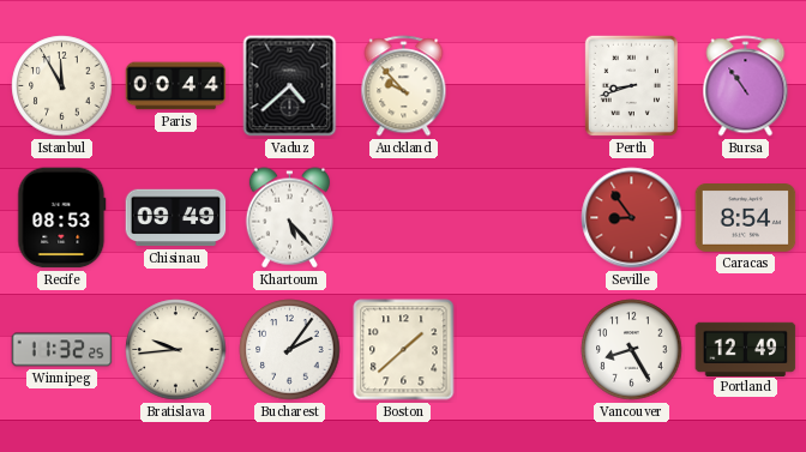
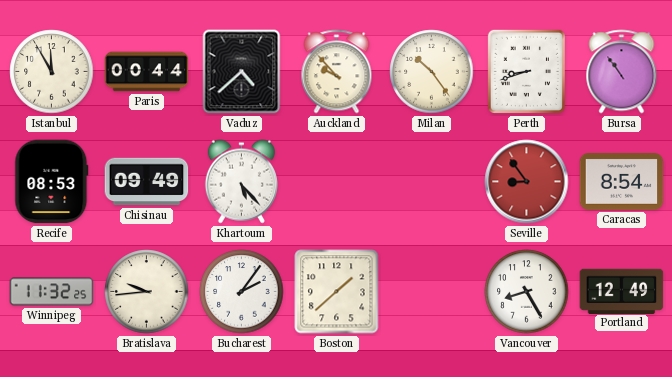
Milan: none -> 10:24 (432, 72)
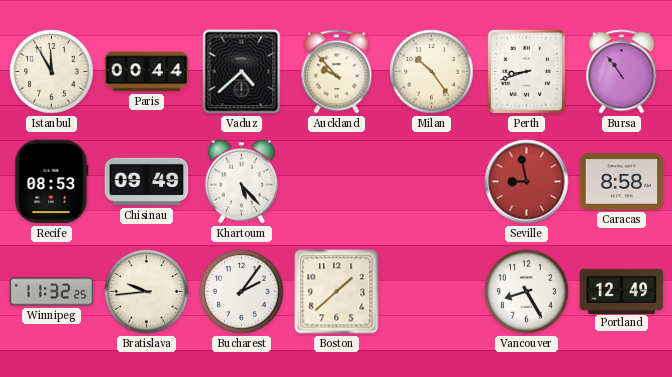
Seville: 8:54 -> 8:58 (527, 182)
Caracas: 8:54 -> 8:58 (622, 182)
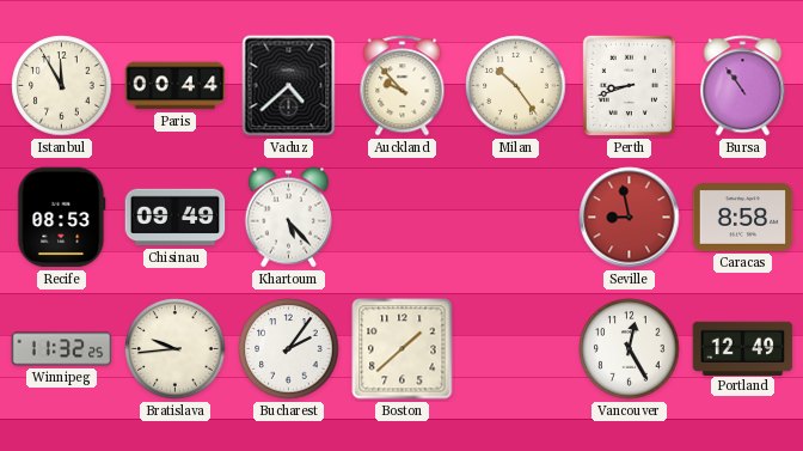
Vancouver: 8:25 -> 12:25 (630, 349)
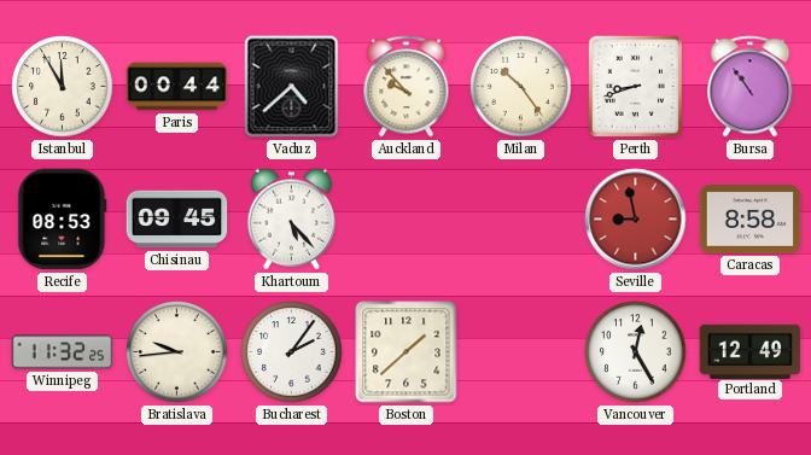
Chisinau: 09:49 -> 09:45 (177, 220)
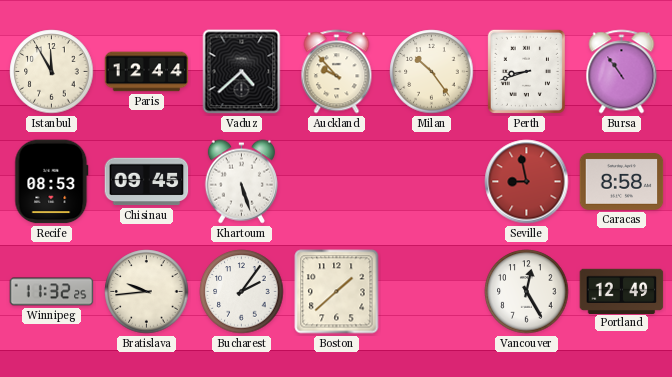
Paris: 00:44 -> 12:44 (147, 72)
Khartoum: 5:23 -> 5:27 (241, 182)
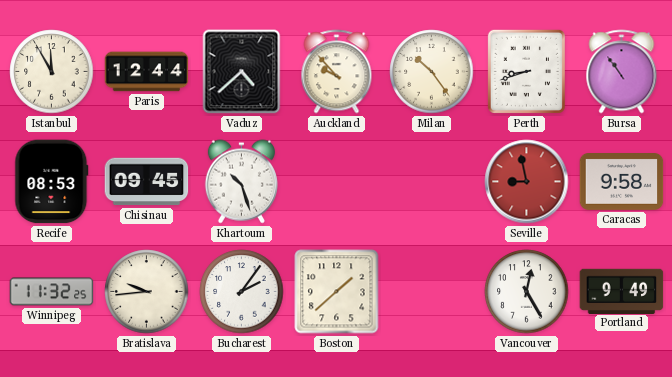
Khartoum: 5:27 -> 10:27 (241, 182)
Caracas: 8:58 -> 9:58 (622, 182)
Portland: 12:49 -> 9:49 (622, 291)
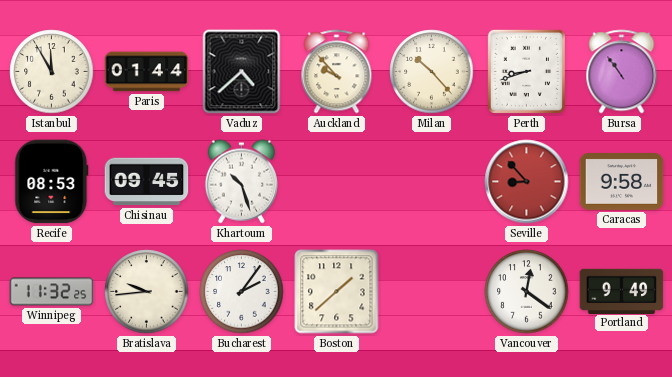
Paris: 12:44 -> 01:44 (147, 72)
Milan: 10:24 -> 10:23 (432, 72)
Seville: 8:58 -> 8:53 (527, 182)
Vancouver: 12:25 -> 12:21 (527, 292)
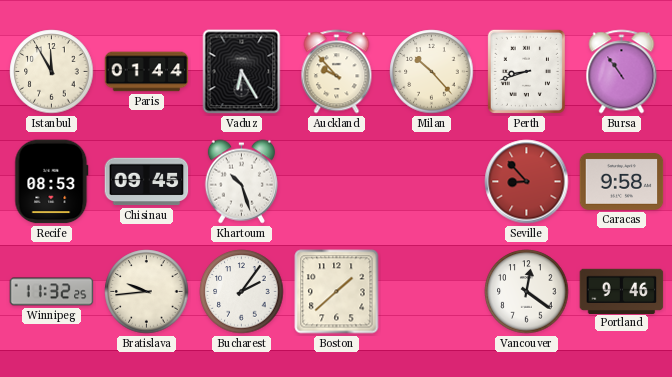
Vaduz: 4:38 -> 6:25 (242, 72)
Portland: 9:49 -> 9:46 (622, 291)
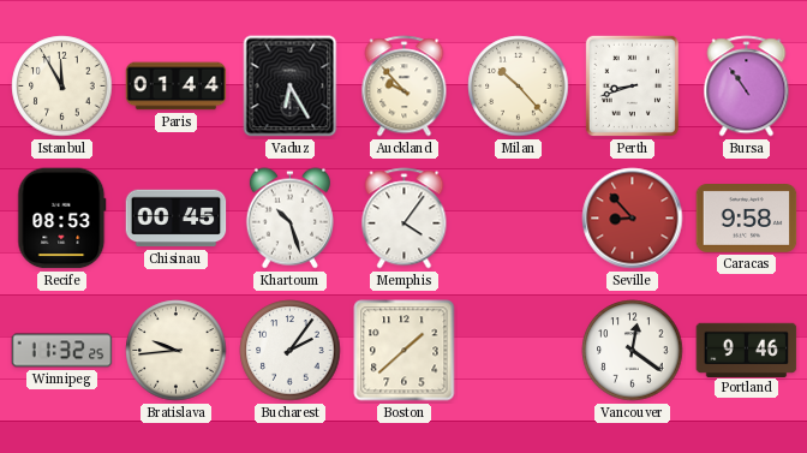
Chisinau: 09:45 -> 00:45 (177, 219)
Memphis: none -> 4:06 (405, 219)
